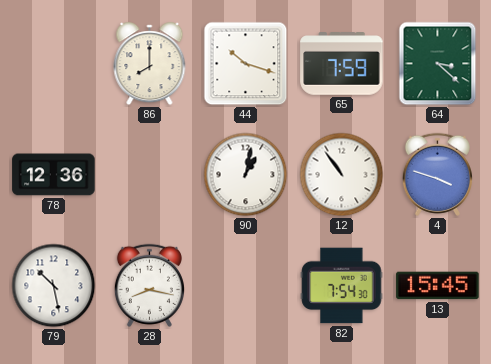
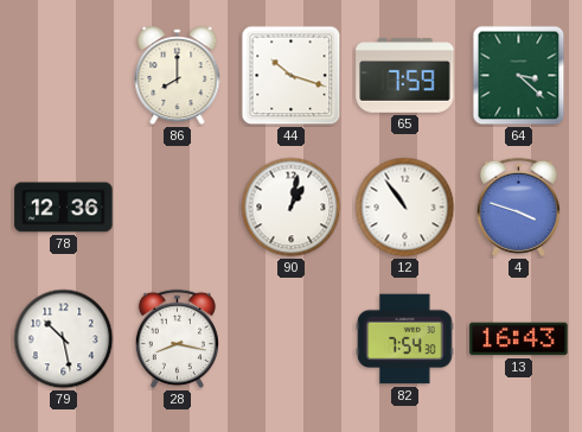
13: 15:45 -> 16:43 (519, 339)
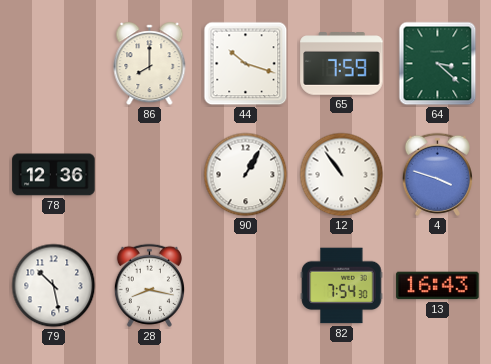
90: 1:02 -> 1:05 (246, 175)
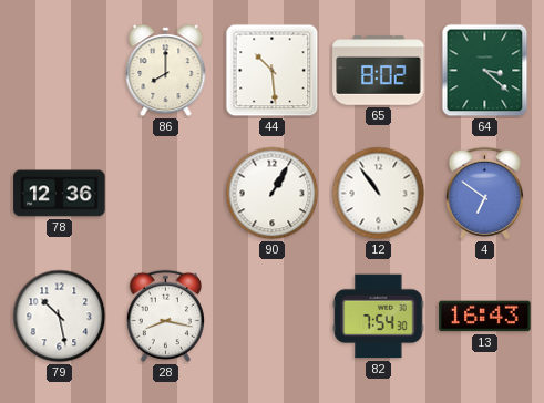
44: 10:18 -> 10:29 (273, 71)
65: 7:59 -> 8:02 (379, 71)
4: 3:48 -> 6:51 (484, 193)
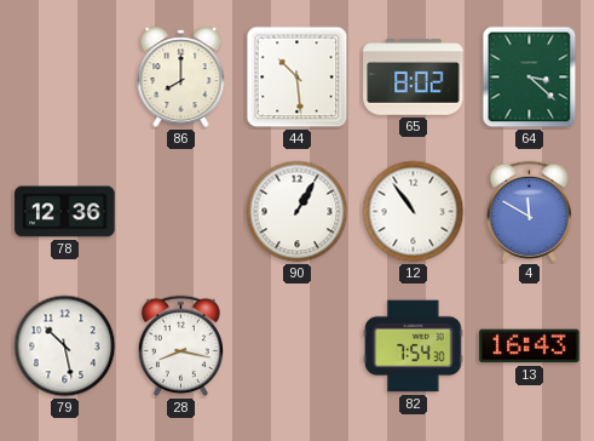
4: 6:51 -> 11:50 (529, 211)
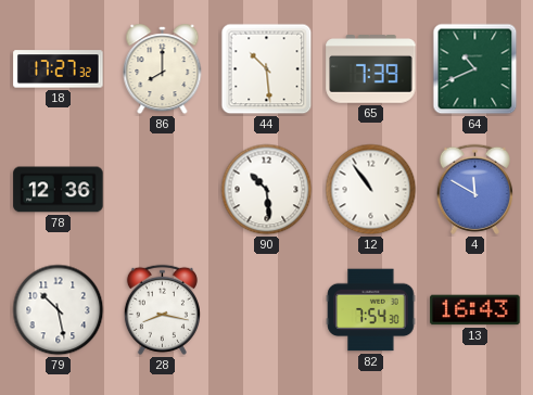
18: none -> 17:27 (59, 69)
65: 8:02 -> 7:39 (371, 69)
64: 3:22 -> 10:41 (475, 69)
90: 1:05 -> 10:29 (267, 190)
